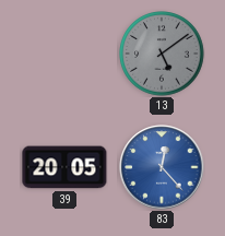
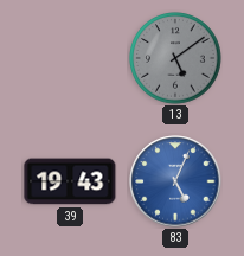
39: 20:05 -> 19:43 (70, 181)
83: 12:23 -> 5:04 (175, 181)
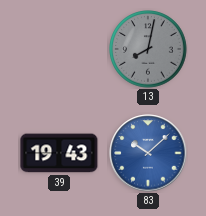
13: 5:09 -> 8:02 (148, 49)
83: 5:04 -> 10:08 (148, 153)
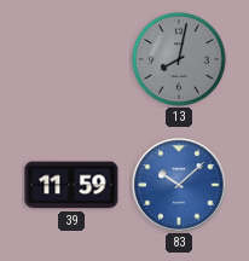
39: 19:43 -> 11:59 (71, 185)
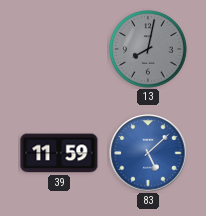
83: 10:08 -> 5:08 (148, 153)
